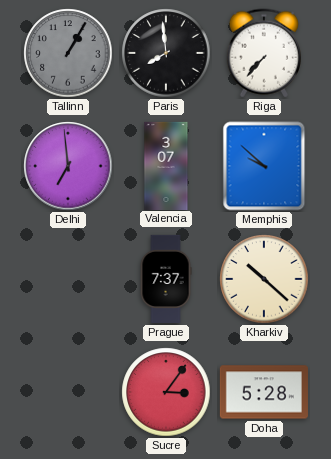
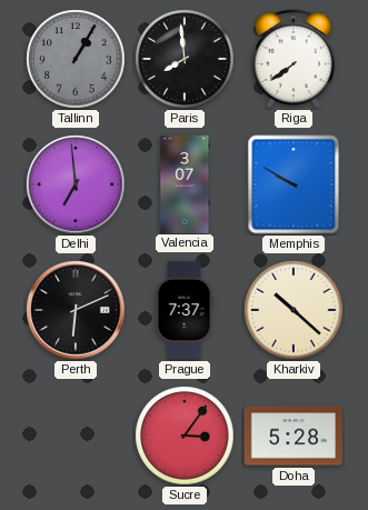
Riga: 7:37 -> 7:39 (294, 59)
Memphis: 9:52 -> 9:50 (294, 184)
Perth: none -> 6:11 (76, 310)
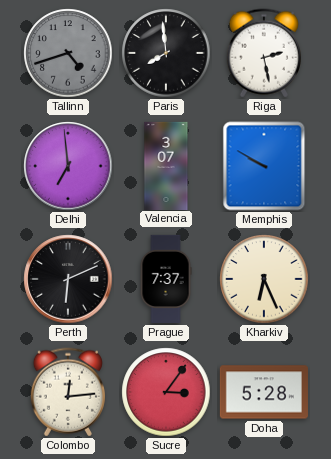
Tallinn: 1:05 -> 4:42 (68, 53)
Riga: 7:39 -> 2:28 (264, 53)
Kharkiv: 10:22 -> 6:26 (264, 279)
Colombo: none -> 12:14 (68, 392)
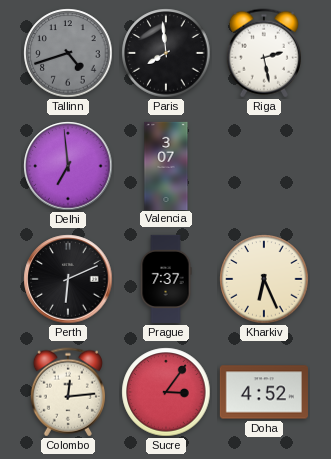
Memphis: 9:50 -> none (264, 166)
Doha: 5:28 -> 4:52 (264, 392)
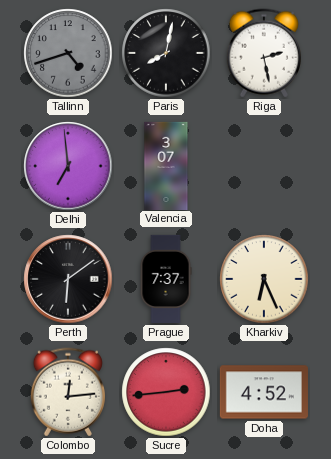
Paris: 7:59 -> 8:02 (166, 53)
Perth: 6:11 -> 6:09 (68, 279)
Sucre: 3:06 -> 2:44 (166, 392)
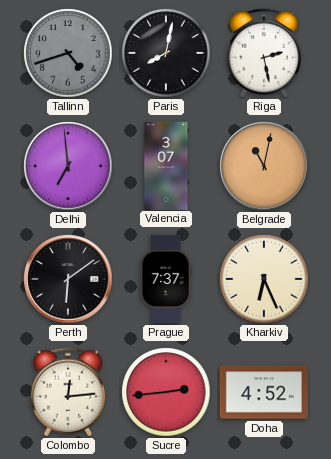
Belgrade: none -> 11:02 (264, 166)
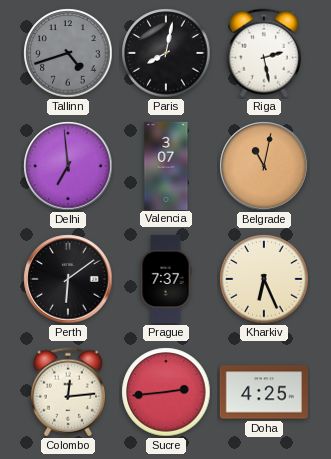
Doha: 4:52 -> 4:25 (264, 392)
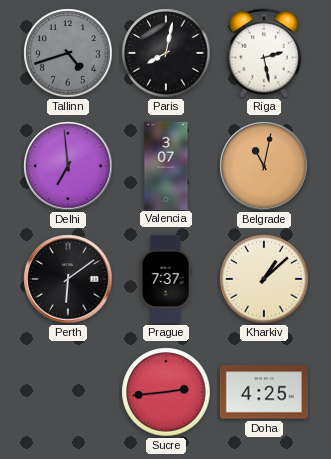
Kharkiv: 6:26 -> 1:08 (264, 279)
Colombo: 12:14 -> none (68, 392)
